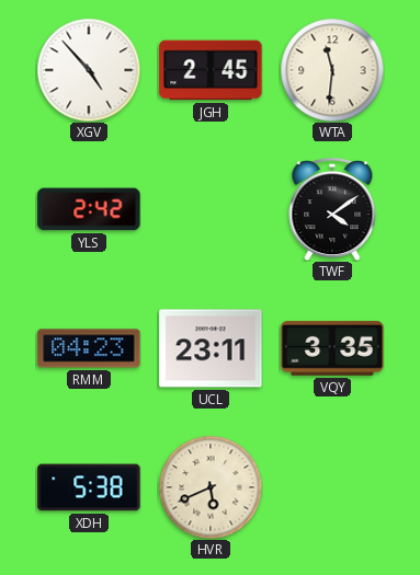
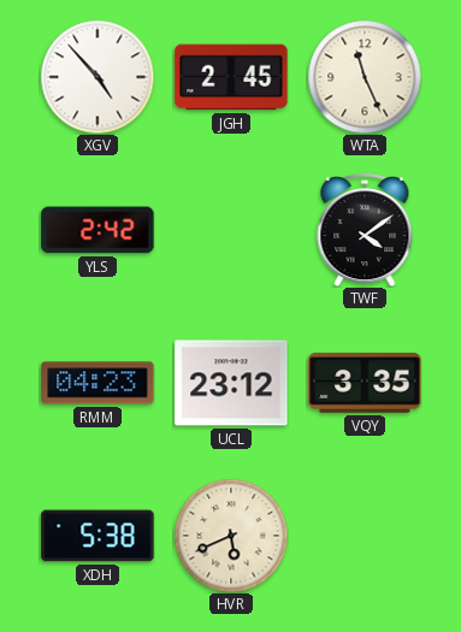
WTA: 11:31 -> 11:26 (365, 77)
UCL: 23:11 -> 23:12 (231, 383)
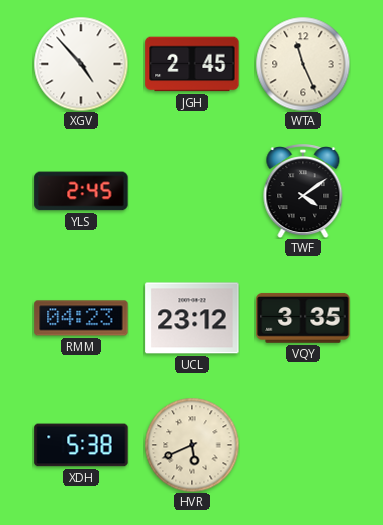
YLS: 2:42 -> 2:45 (81, 191)
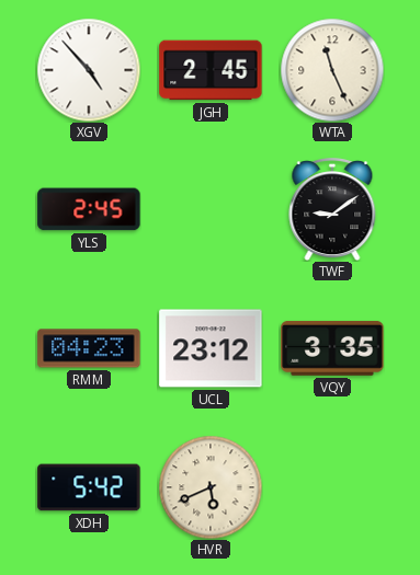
TWF: 4:09 -> 9:09 (332, 209)
XDH: 5:38 -> 5:42 (89, 487)
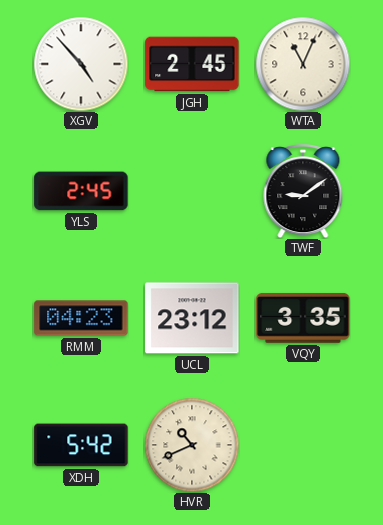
WTA: 11:26 -> 11:04 (303, 64)
HVR: 5:41 -> 10:41 (192, 445)
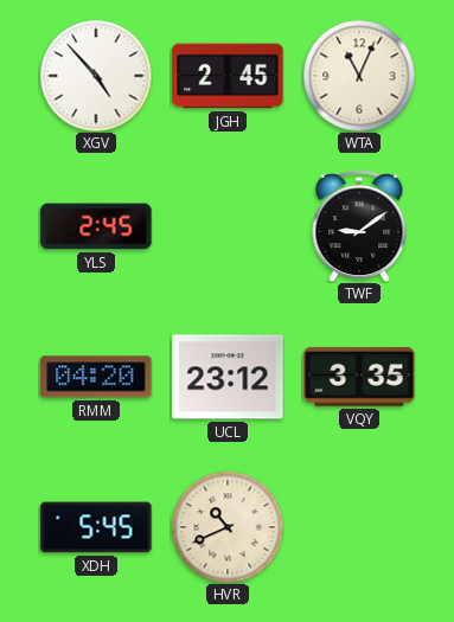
RMM: 04:23 -> 04:20 (96, 377)
XDH: 5:42 -> 5:45 (96, 527)
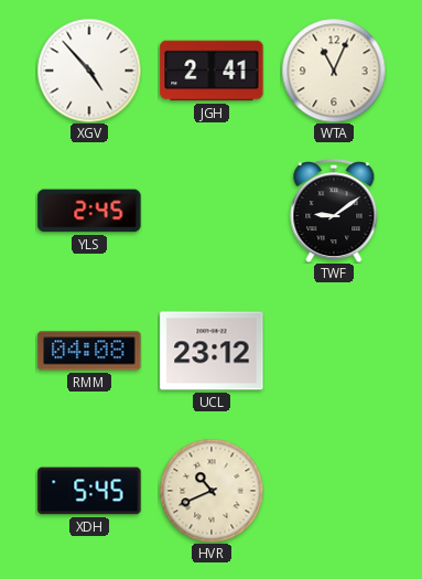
JGH: 2:45 -> 2:41 (212, 71)
RMM: 04:20 -> 04:08 (89, 351)
VQY: 3:35 -> none (359, 377)
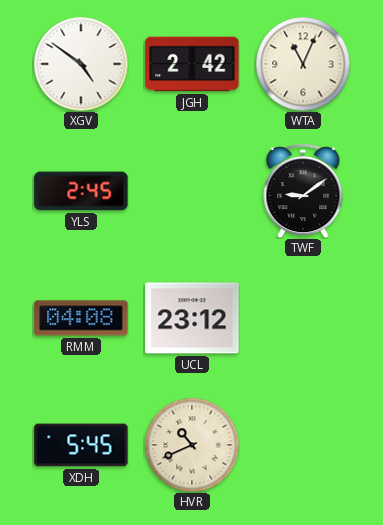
XGV: 4:53 -> 4:51 (81, 64)
JGH: 2:41 -> 2:42 (192, 64)
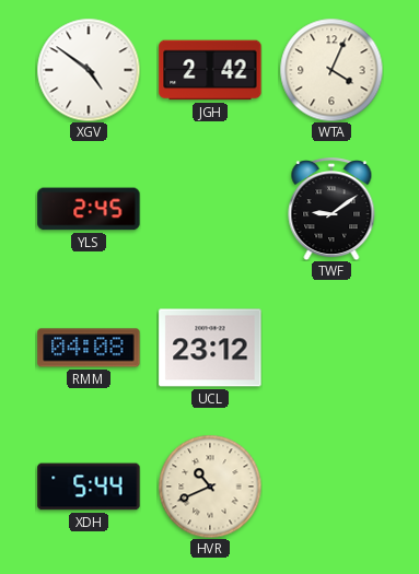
WTA: 11:04 -> 4:04 (331, 70)
XDH: 5:45 -> 5:44 (89, 487)
